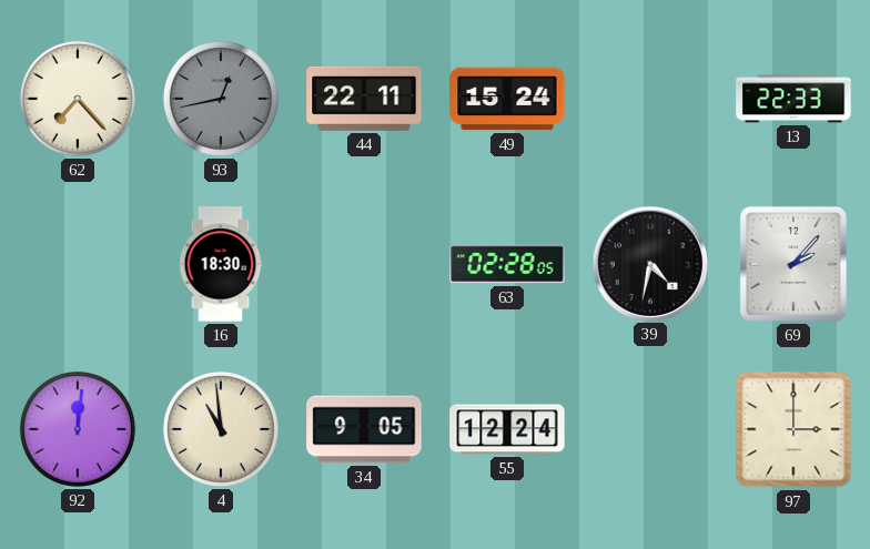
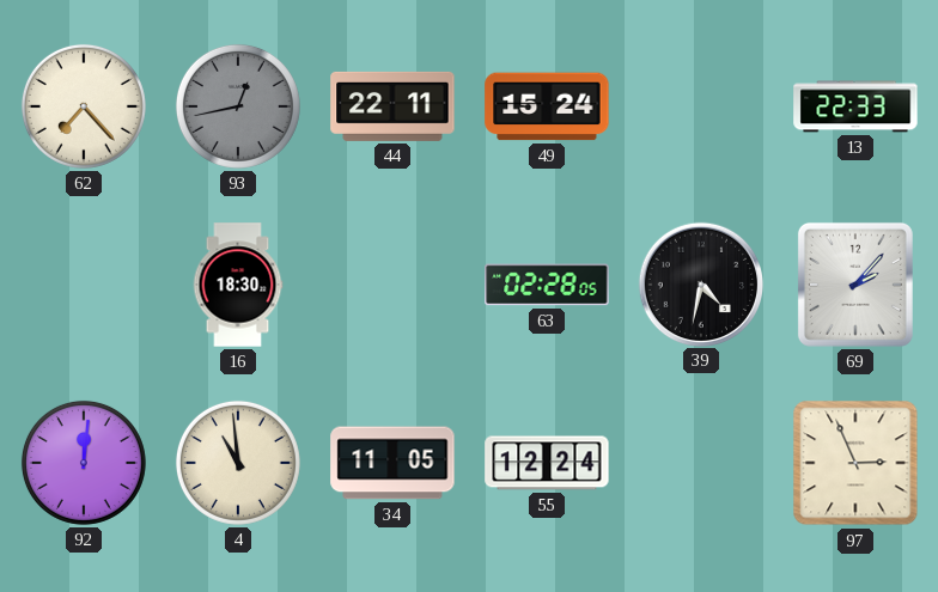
34: 9:05 -> 11:05 (392, 463)
97: 3:00 -> 2:56 (855, 463)
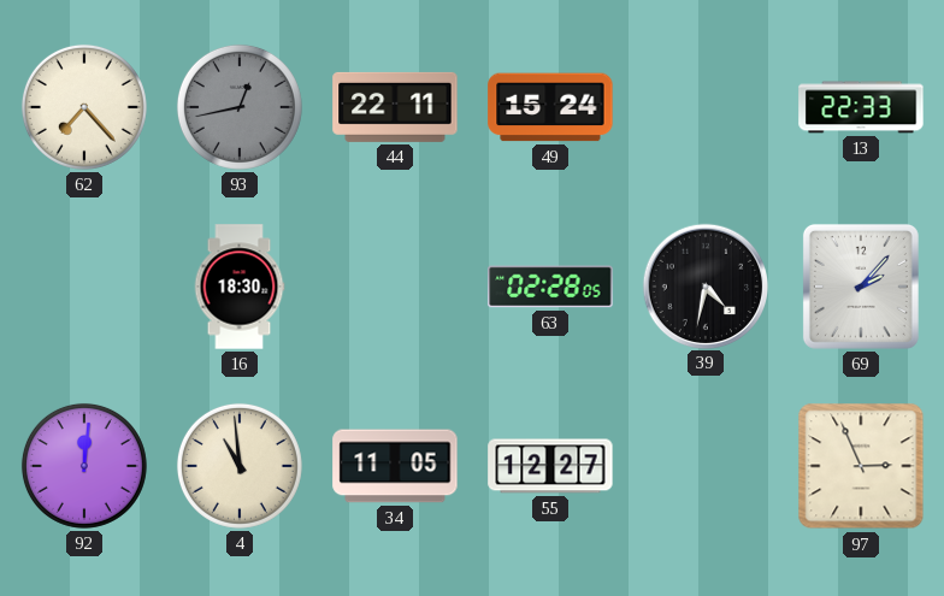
55: 12:24 -> 12:27 (550, 466)
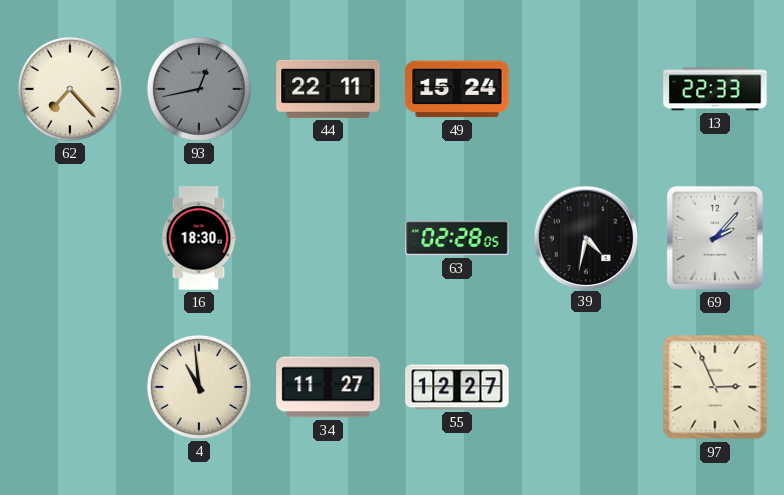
92: 12:01 -> none (84, 466)
34: 11:05 -> 11:27 (328, 387)
